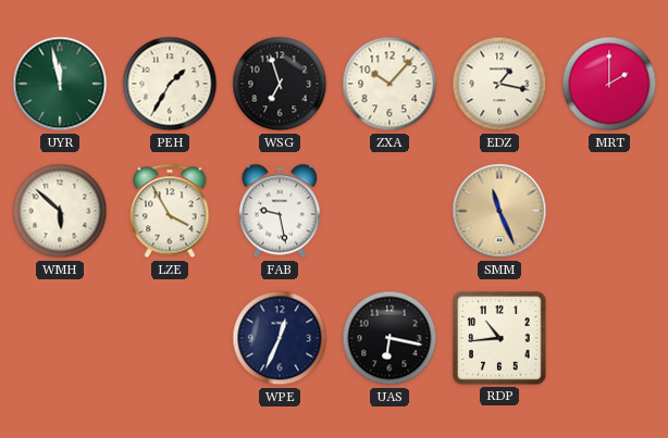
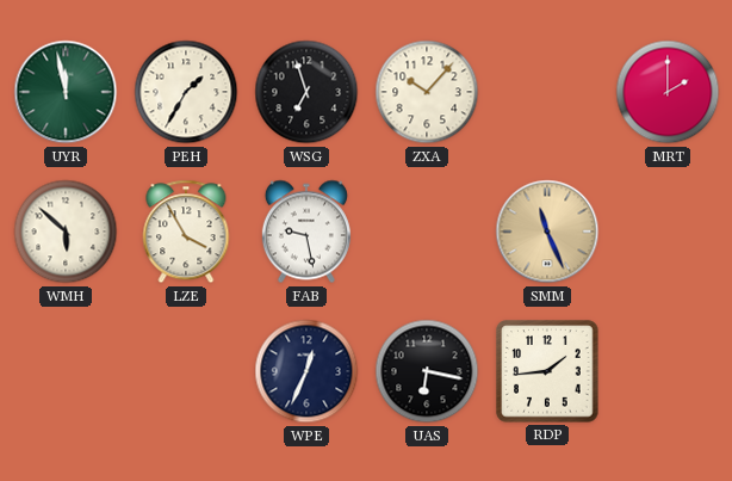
EDZ: 1:17 -> none (499, 84)
RDP: 10:44 -> 1:44 (547, 371)
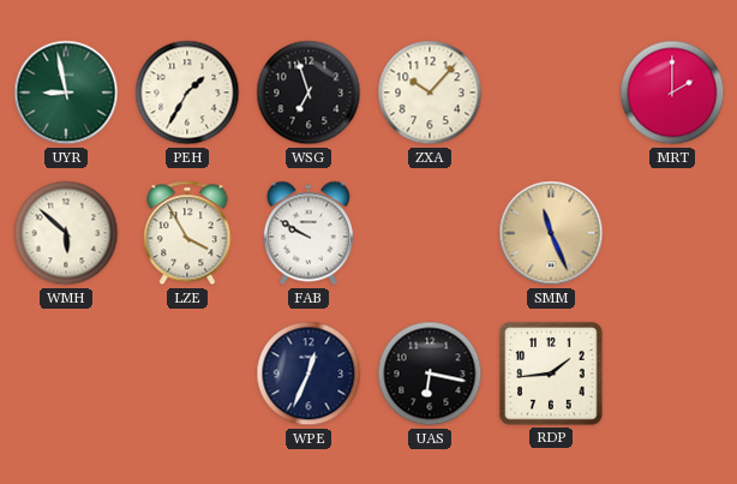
UYR: 11:58 -> 8:58 (66, 92)
FAB: 9:28 -> 9:50 (308, 233)
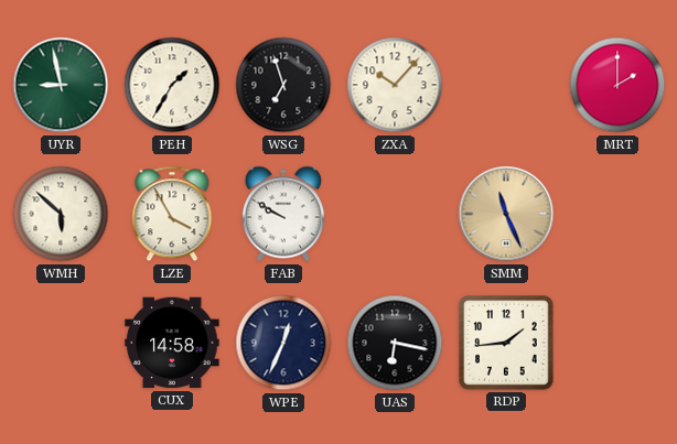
CUX: none -> 14:58 (172, 343)
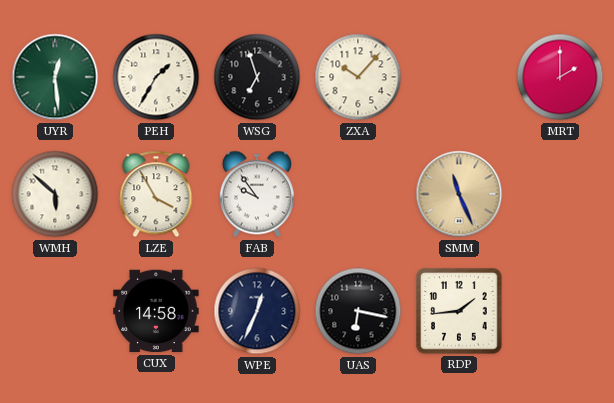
UYR: 8:58 -> 12:29 (55, 77)
FAB: 9:50 -> 9:54 (257, 194)
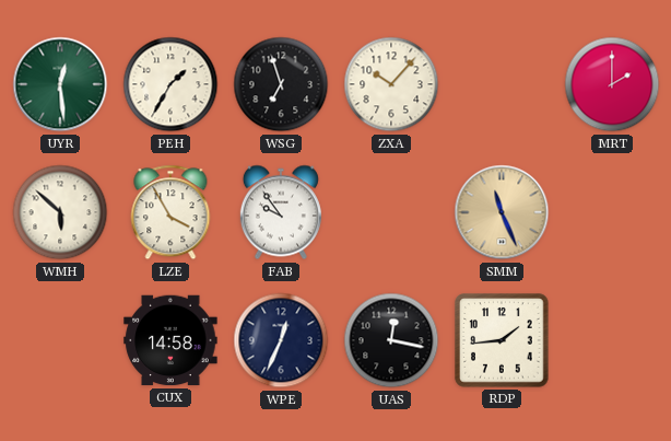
UAS: 6:17 -> 12:17 (391, 340)
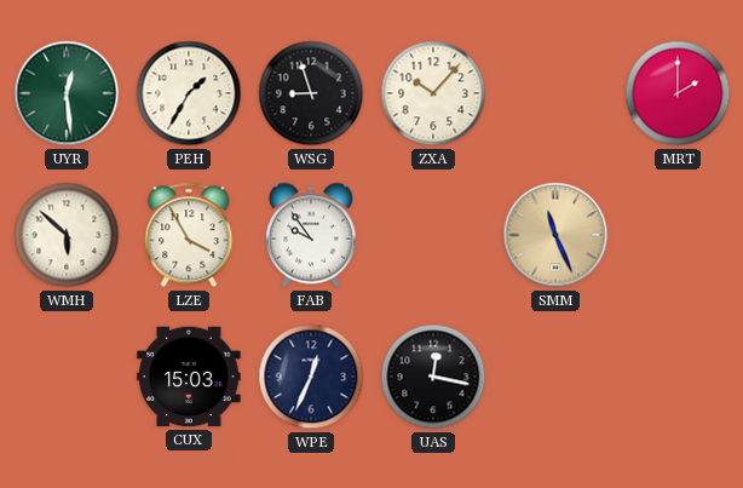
WSG: 6:57 -> 8:57 (311, 93)
CUX: 14:58 -> 15:03 (189, 377)
RDP: 1:44 -> none (502, 340)
